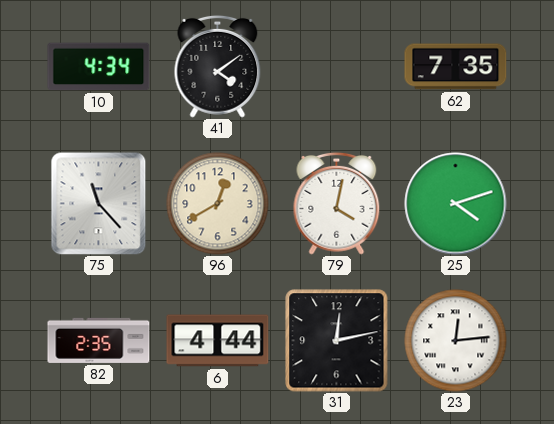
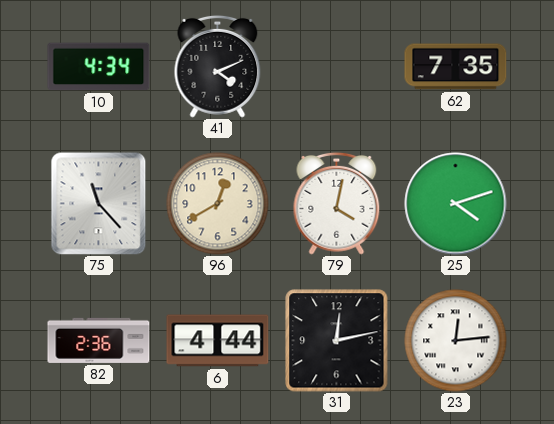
41: 4:09 -> 4:11 (218, 66)
82: 2:35 -> 2:36 (99, 340)
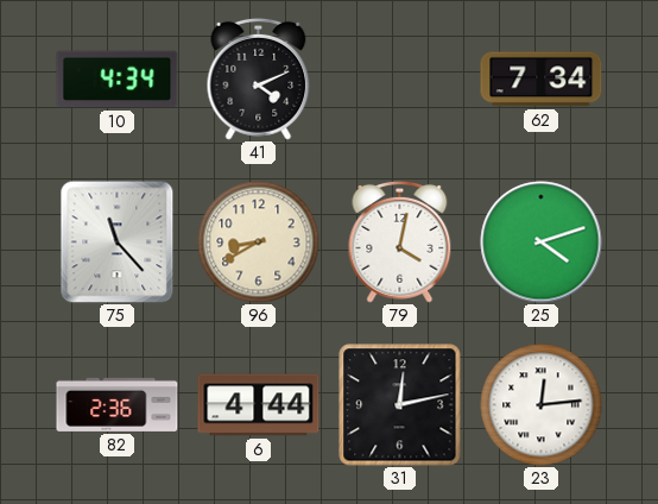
62: 7:35 -> 7:34 (542, 80)
96: 12:40 -> 8:40 (259, 242)
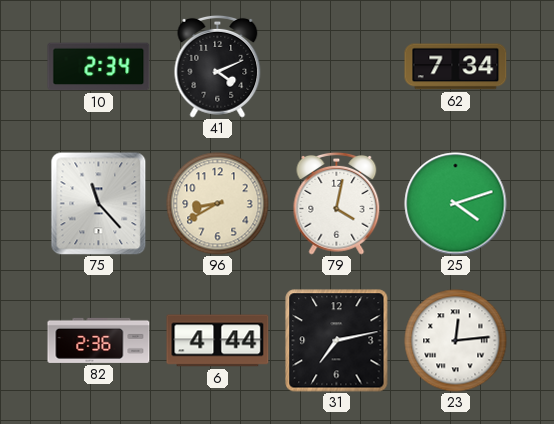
10: 4:34 -> 2:34 (99, 67)
31: 12:13 -> 7:13 (337, 341)
